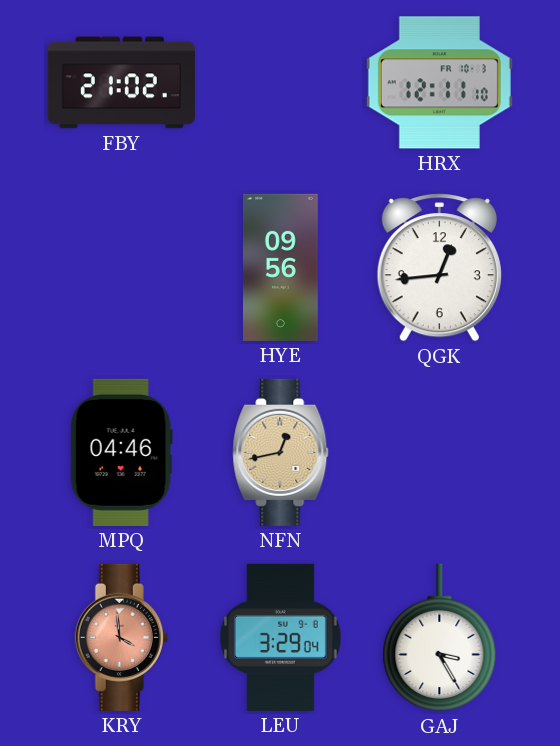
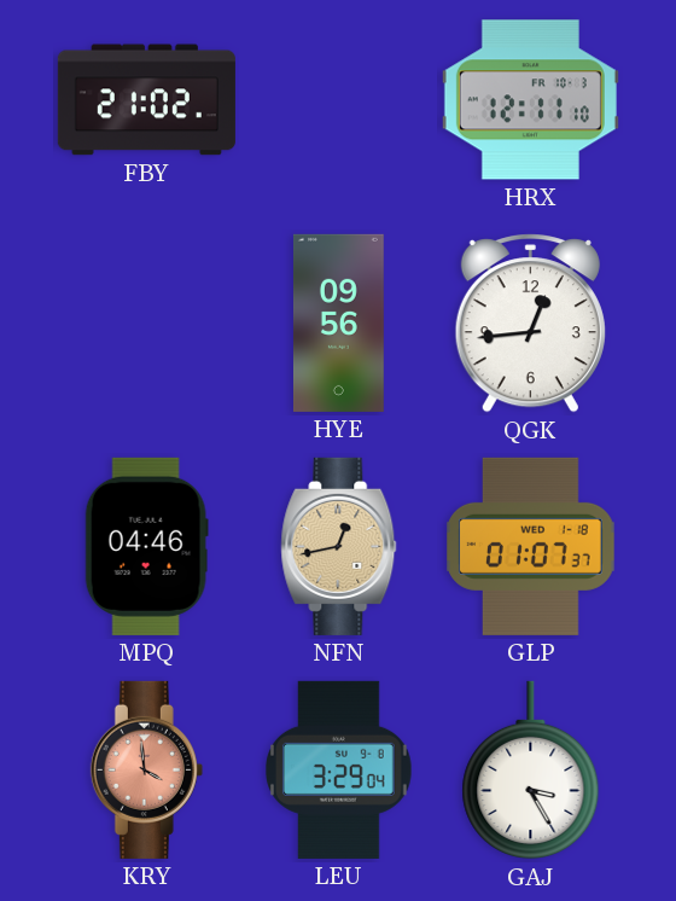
GLP: none -> 01:07 (531, 546)
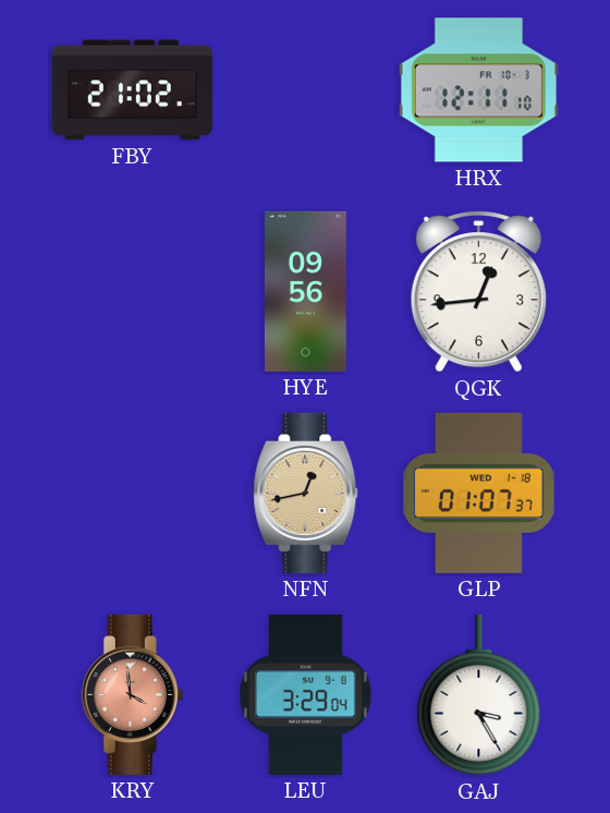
MPQ: 04:46 -> none (146, 546)
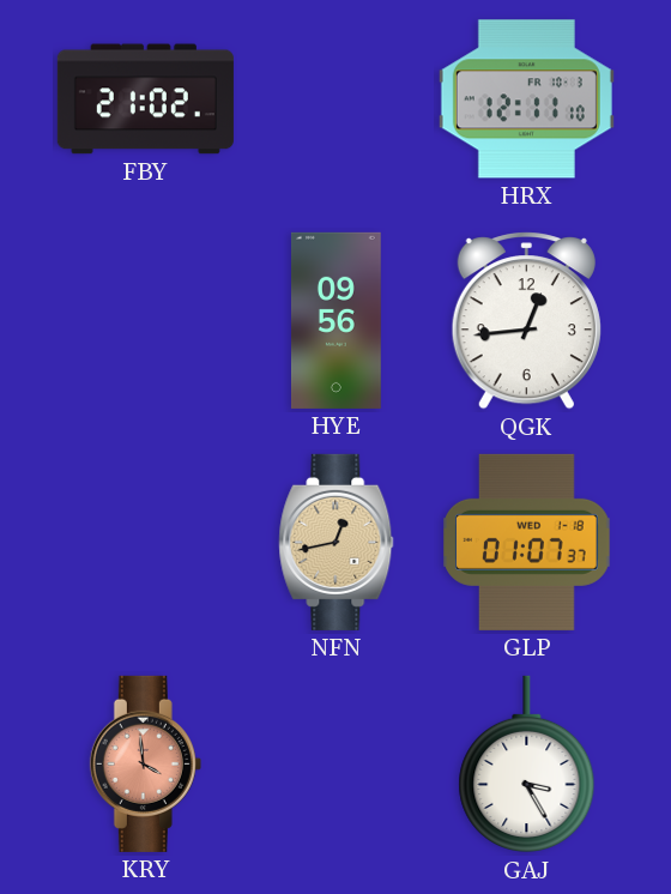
LEU: 3:29 -> none (306, 694)
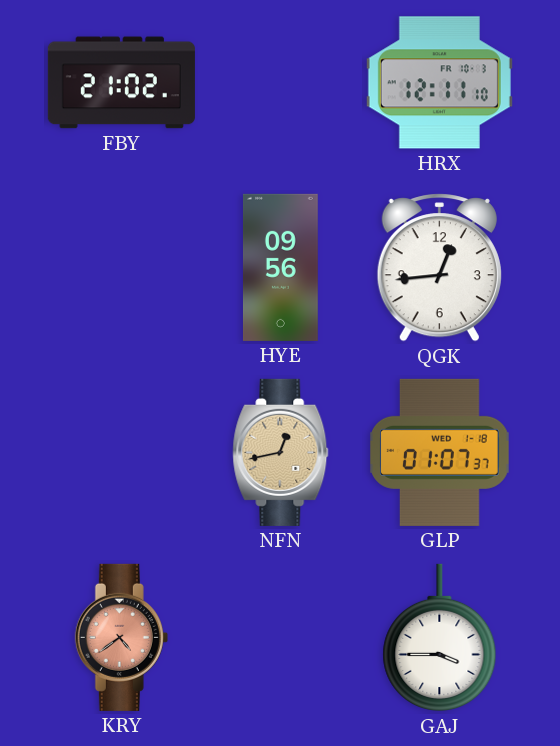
KRY: 3:59 -> 4:39 (121, 637)
GAJ: 3:25 -> 3:45 (440, 638)
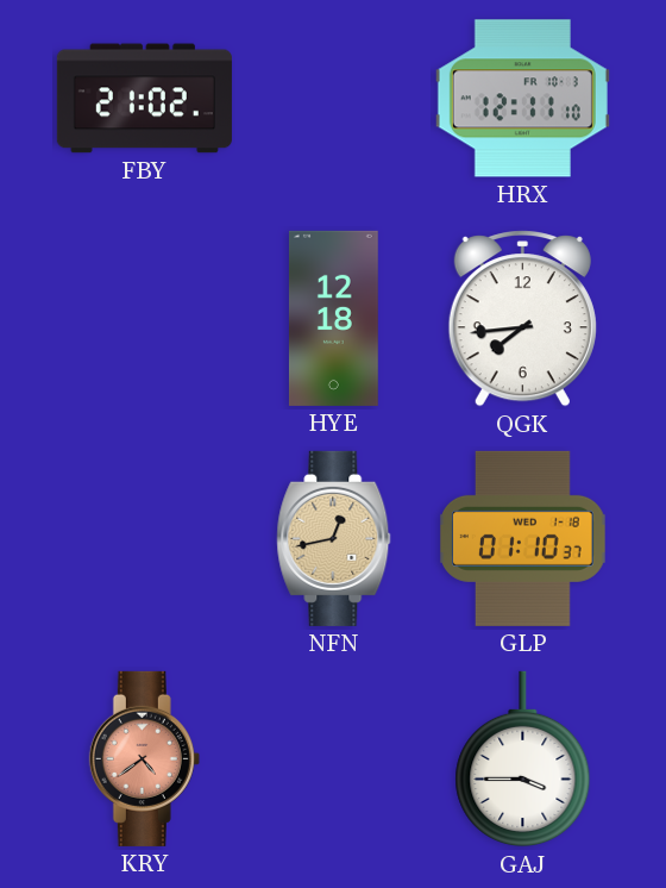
HYE: 09:56 -> 12:18 (333, 318)
QGK: 12:44 -> 7:44 (522, 319)
GLP: 01:07 -> 01:10 (523, 538)
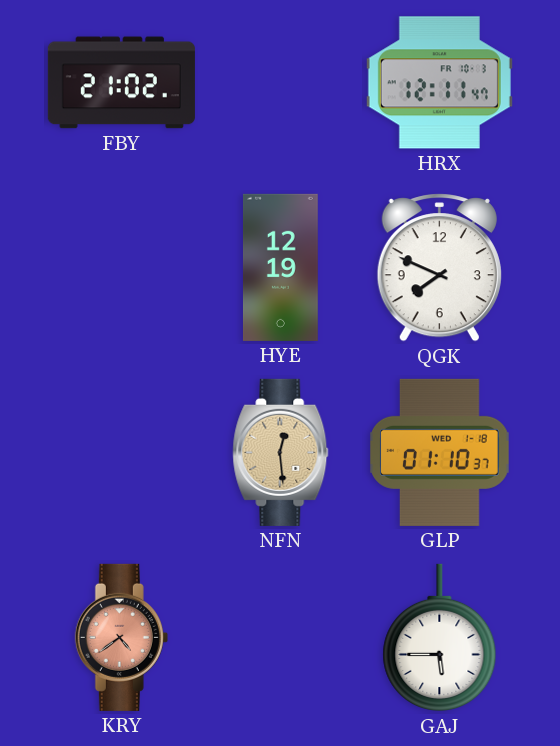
HRX: 12:11:10 -> 12:11:47 (439, 83)
HYE: 12:18 -> 12:19 (280, 267)
QGK: 7:44 -> 7:49 (439, 268)
NFN: 12:43 -> 12:29 (281, 452)
GAJ: 3:45 -> 5:45 (440, 638)
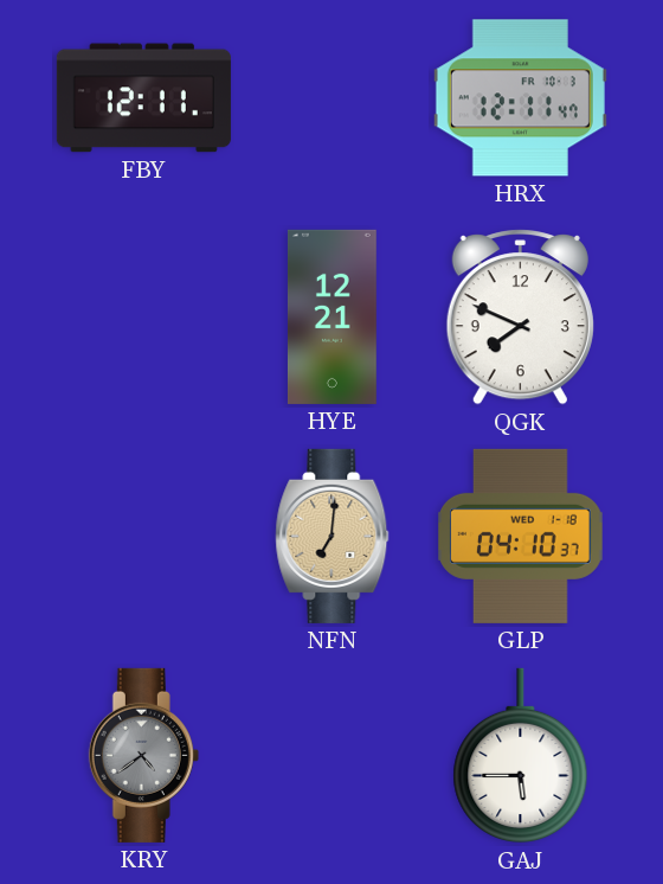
FBY: 21:02 -> 12:11 (143, 98)
HYE: 12:19 -> 12:21 (331, 316)
NFN: 12:29 -> 7:01 (333, 536)
GLP: 01:10 -> 04:10 (521, 536)
KRY dial: salmon -> grey (143, 755)
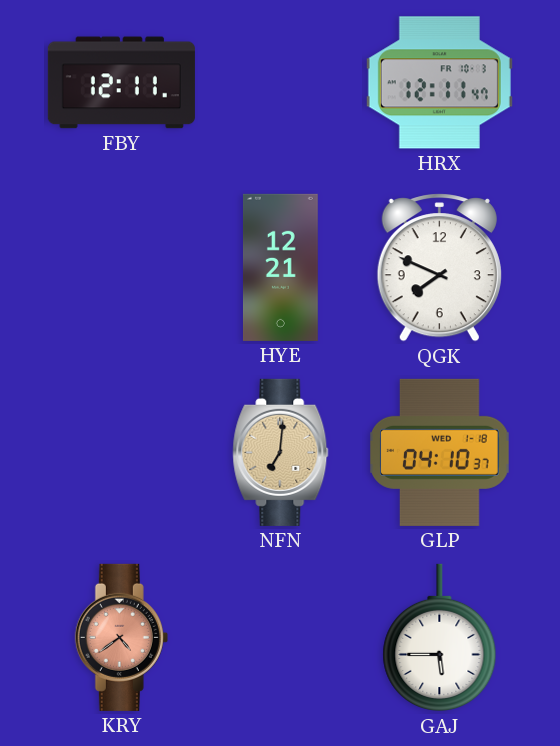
KRY dial: grey -> salmon (121, 637)
